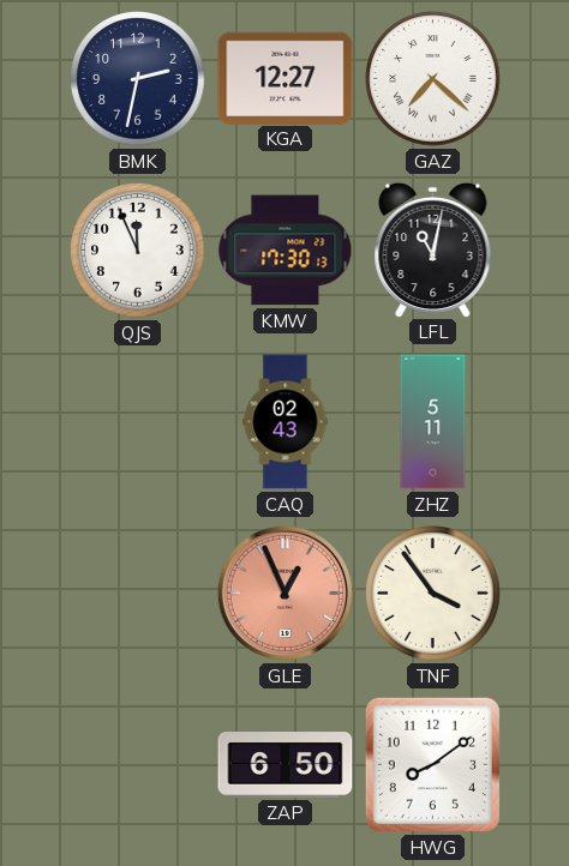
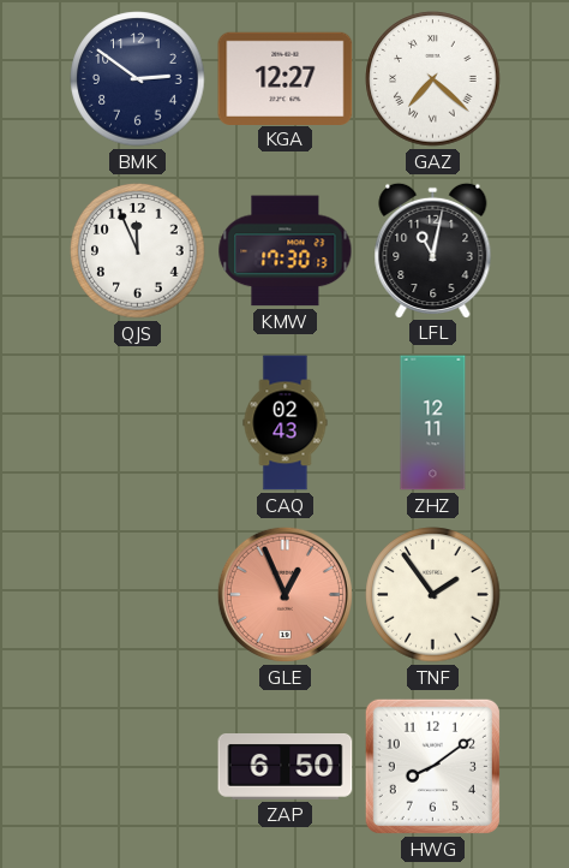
BMK: 2:32 -> 2:51 (138, 79)
ZHZ: 5:11 -> 12:11 (433, 423)
TNF: 3:54 -> 1:54 (433, 595)
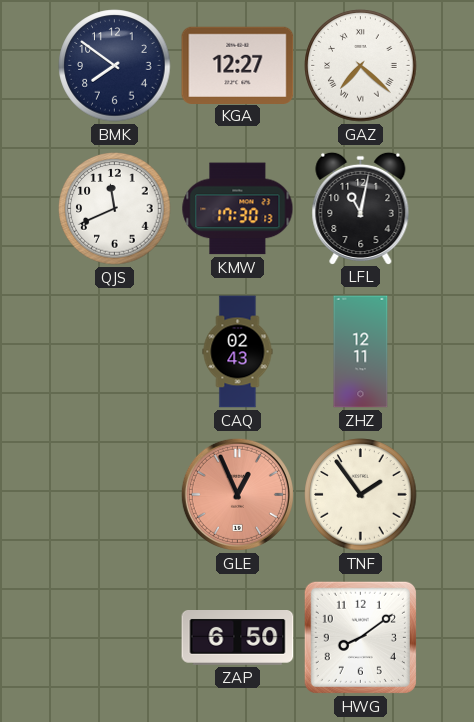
BMK: 2:51 -> 7:51 (115, 66)
QJS: 11:56 -> 11:41 (115, 209)
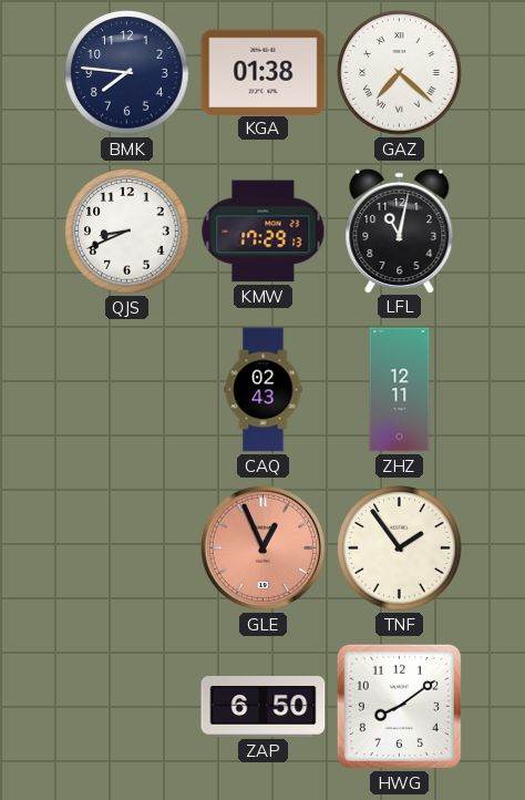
BMK: 7:51 -> 7:46 (127, 73)
KGA: 12:27 -> 01:38 (264, 72)
QJS: 11:41 -> 8:41 (127, 232)
KMW: 17:30 -> 17:29 (264, 232)
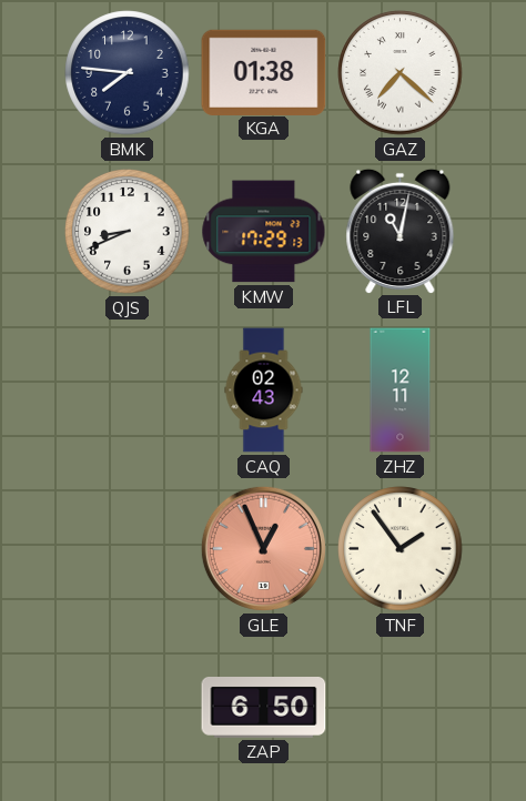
HWG: 8:09 -> none (399, 706)
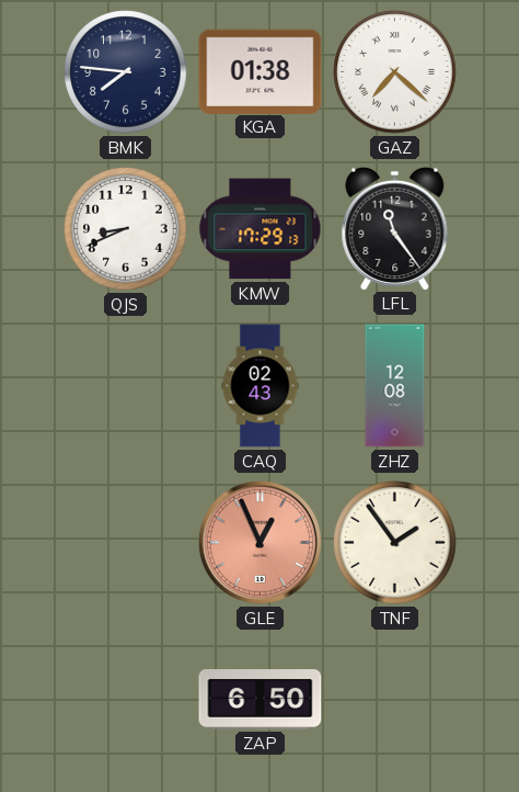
LFL: 11:02 -> 11:24 (395, 228)
ZHZ: 12:11 -> 12:08 (395, 386)
